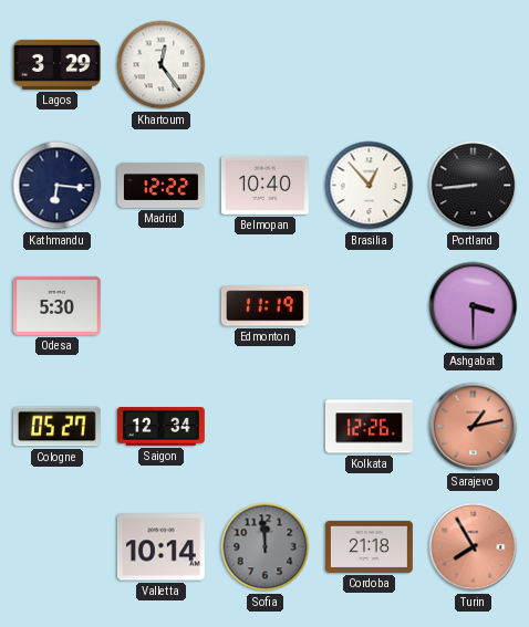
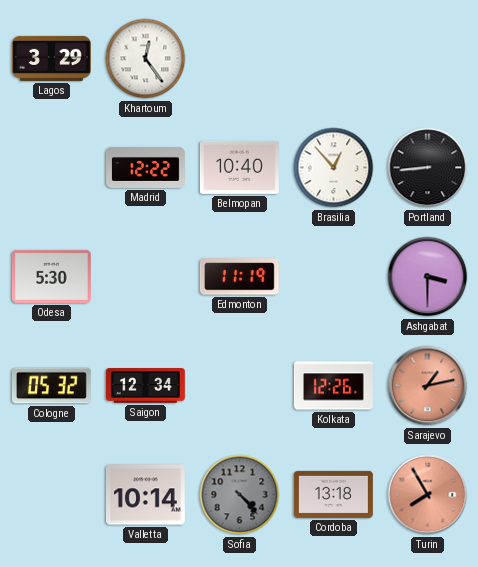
Kathmandu: 6:16 -> none (58, 186)
Cologne: 05:27 -> 05:32 (51, 386)
Sofia: 11:59 -> 4:23 (240, 495)
Cordoba: 21:18 -> 13:18 (334, 494)
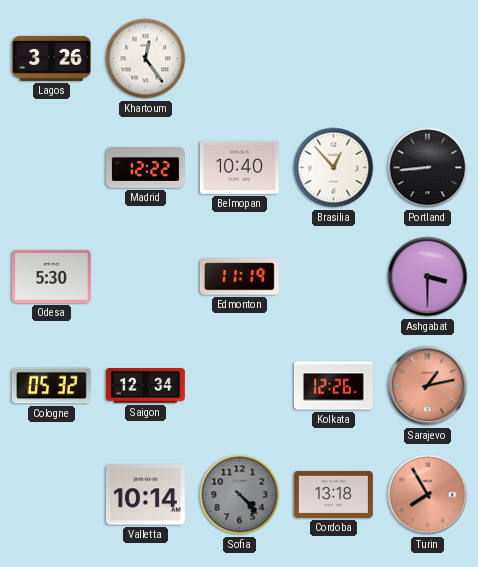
Lagos: 3:29 -> 3:26 (51, 58)
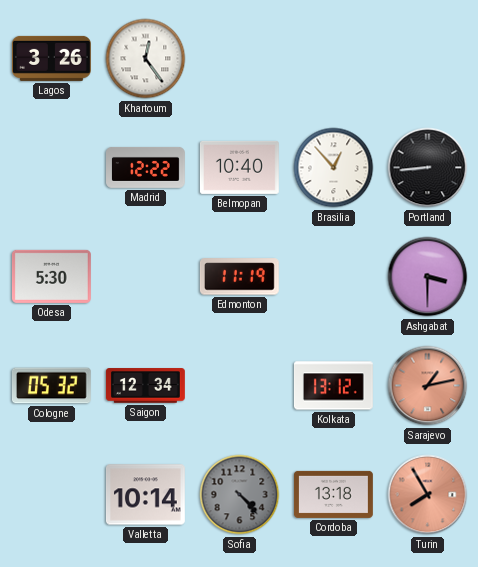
Kolkata: 12:26 -> 13:12 (334, 386)
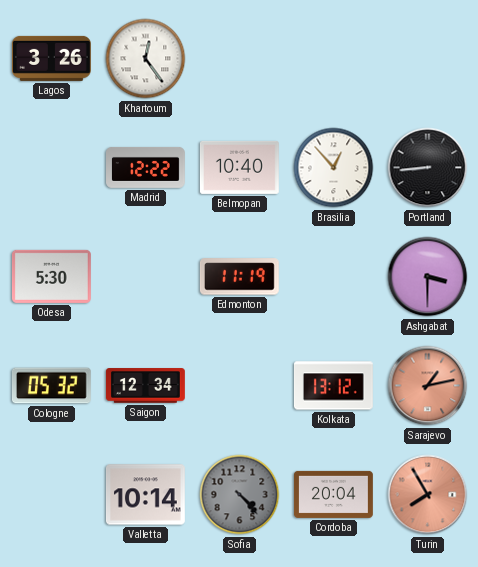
Cordoba: 13:18 -> 20:04 (334, 494)
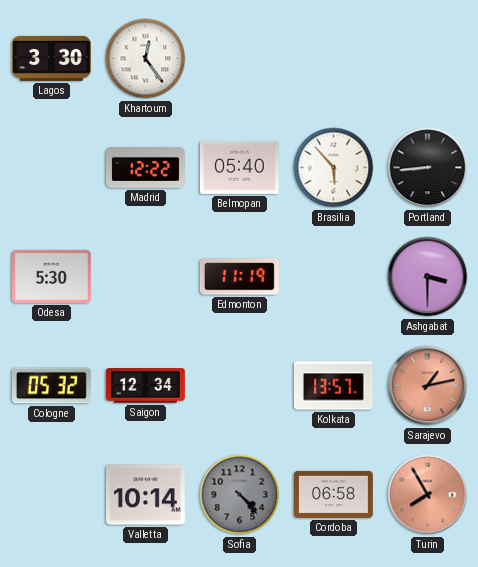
Lagos: 3:26 -> 3:30 (51, 58)
Belmopan: 10:40 -> 05:40 (239, 167)
Brasilia: 12:53 -> 5:53 (334, 168)
Kolkata: 13:12 -> 13:57 (334, 386)
Cordoba: 20:04 -> 06:58 (334, 494)
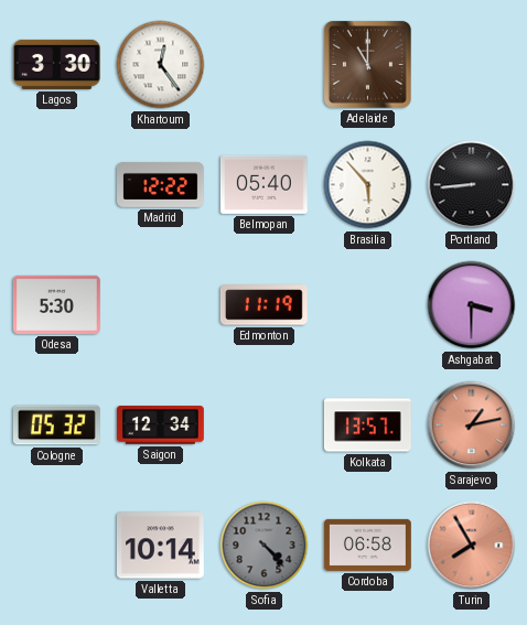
Adelaide: none -> 11:00 (367, 64)
